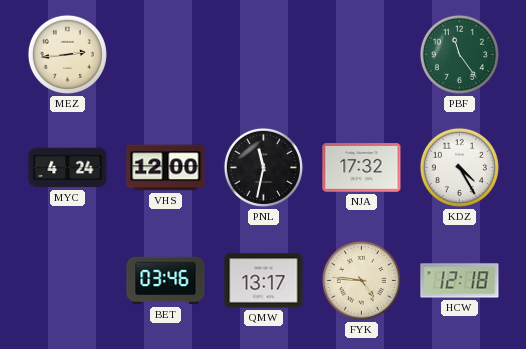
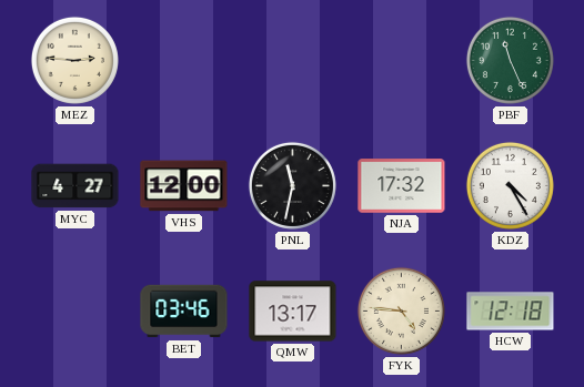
MEZ: 2:44 -> 2:46 (74, 60)
PBF: 11:24 -> 11:26 (510, 60)
MYC: 4:24 -> 4:27 (75, 186)
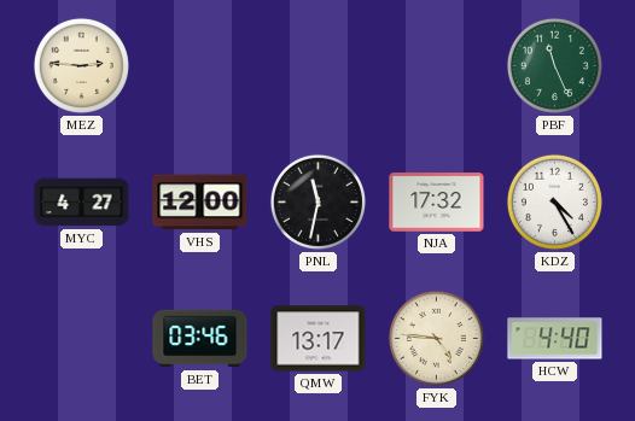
HCW: 12:18 -> 4:40 (555, 339)
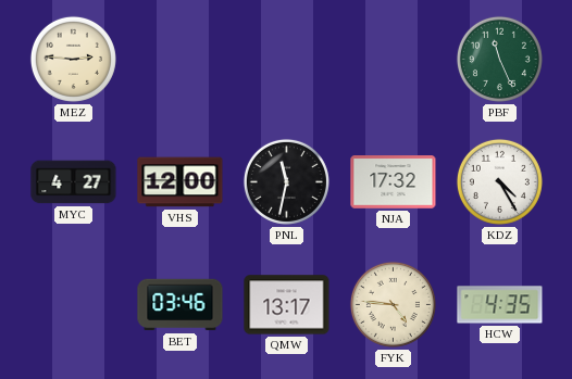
HCW: 4:40 -> 4:35 (500, 305)
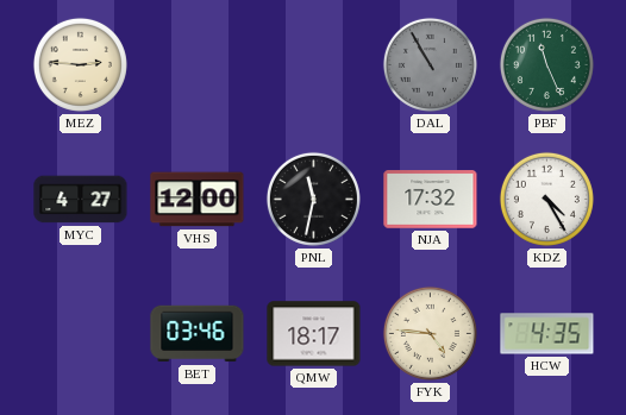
DAL: none -> 10:55 (430, 64)
QMW: 13:17 -> 18:17 (314, 334)
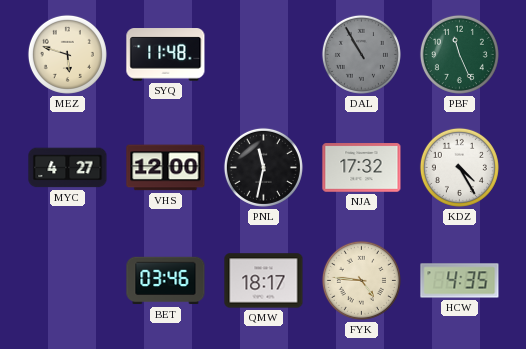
MEZ: 2:46 -> 5:48 (67, 54)
SYQ: none -> 11:48 (166, 55)
